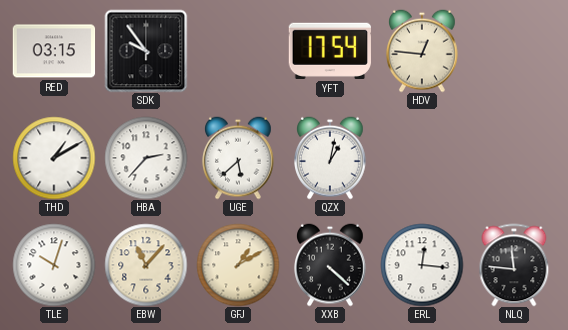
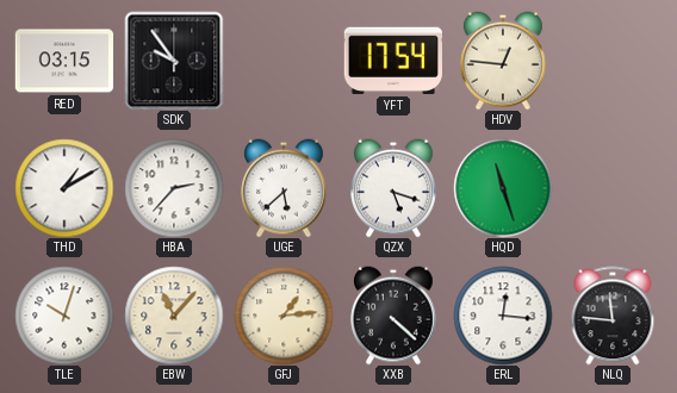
QZX: 1:02 -> 5:18 (395, 188)
HQD: none -> 11:27 (503, 188)
GFJ: 1:10 -> 1:14 (284, 316)
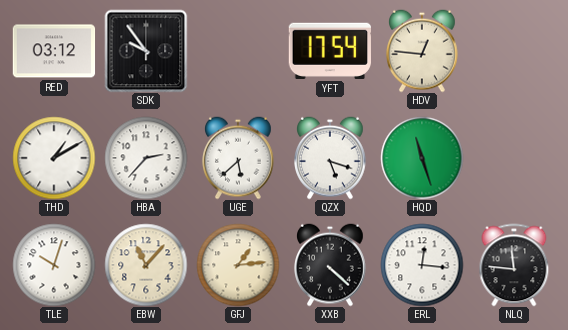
RED: 03:15 -> 03:12 (54, 51)
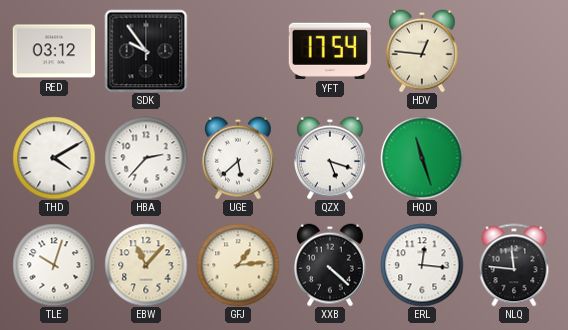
THD: 1:10 -> 4:10 (54, 158)
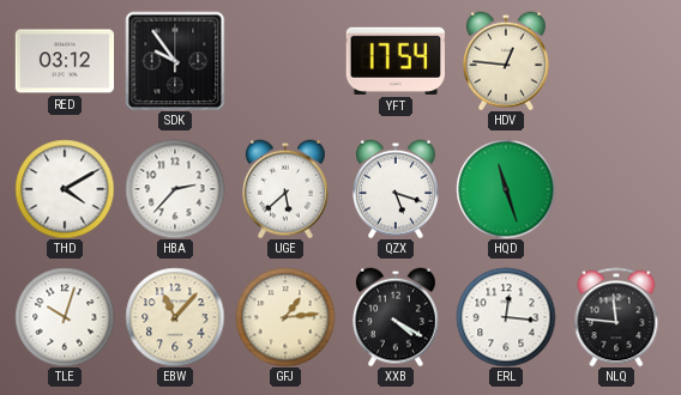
XXB: 4:22 -> 4:20 (397, 317)
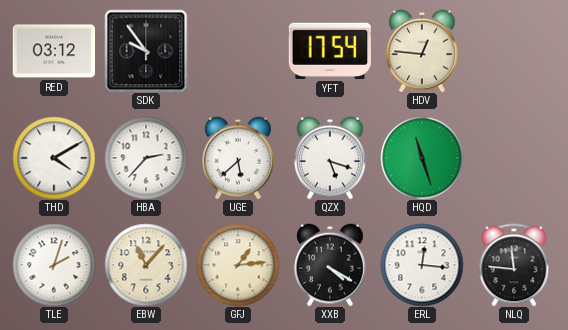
TLE: 10:03 -> 2:03 (54, 265)
